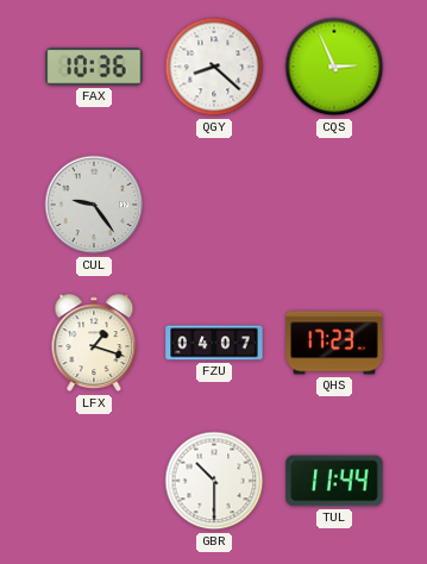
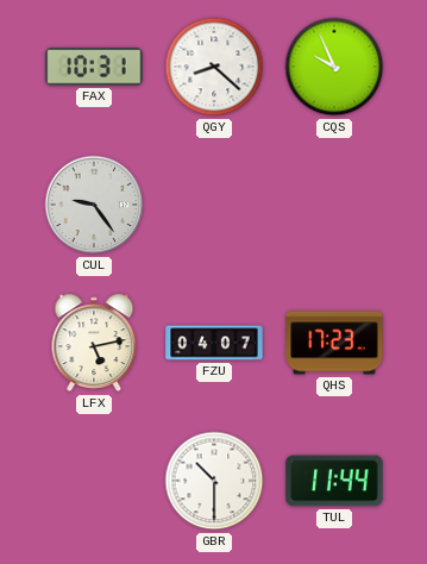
FAX: 10:36 -> 10:31 (94, 67)
CQS: 2:56 -> 9:56 (334, 67)
LFX: 1:18 -> 5:13 (94, 343)
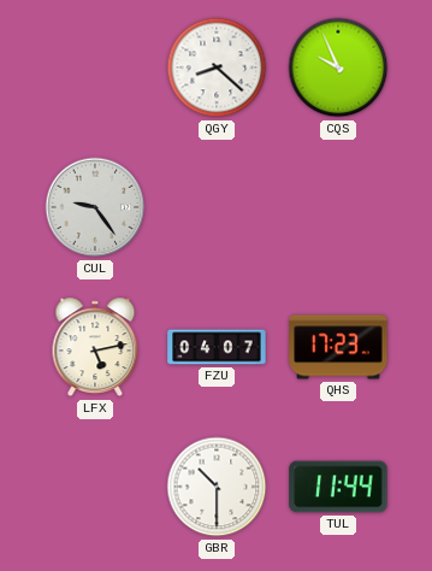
FAX: 10:31 -> none (94, 67)
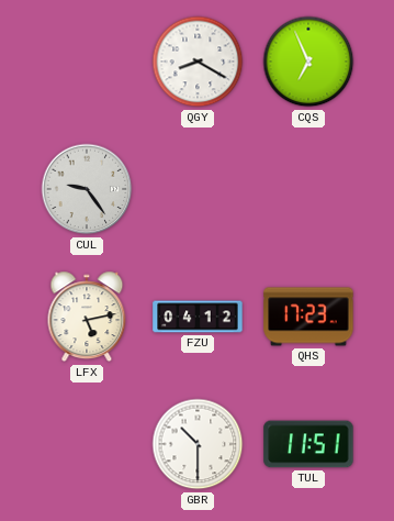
QGY: 8:22 -> 8:20 (198, 62)
CQS: 9:56 -> 6:56 (308, 62)
FZU: 04:07 -> 04:12 (198, 317)
TUL: 11:44 -> 11:51 (308, 444)
